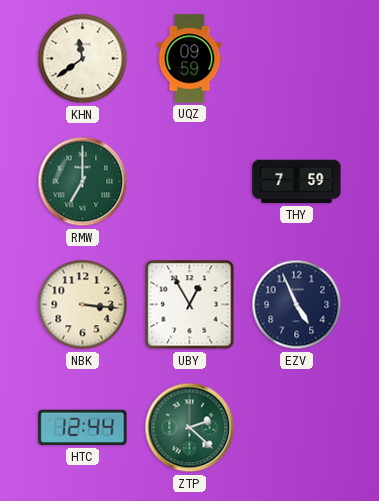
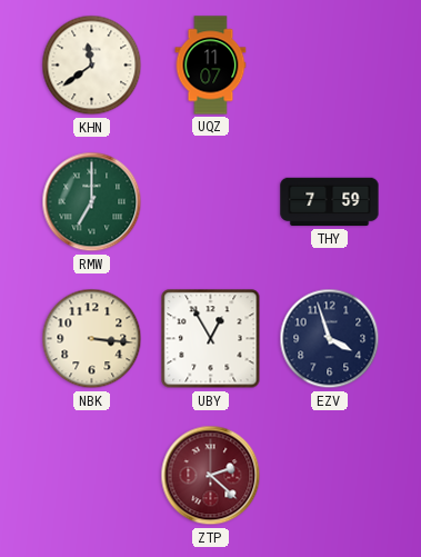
UQZ: 09:59 -> 11:07 (211, 66)
EZV: 4:56 -> 3:57 (330, 339)
HTC: 12:44 -> none (83, 428)
ZTP dial: green -> burgundy (211, 476)
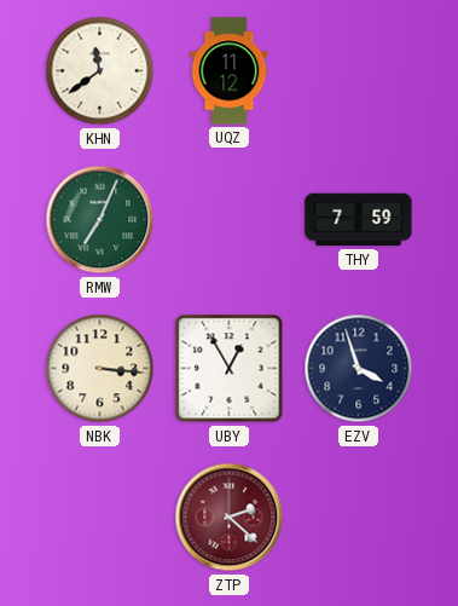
UQZ: 11:07 -> 11:12 (230, 71)
RMW: 7:00 -> 7:04 (100, 220)
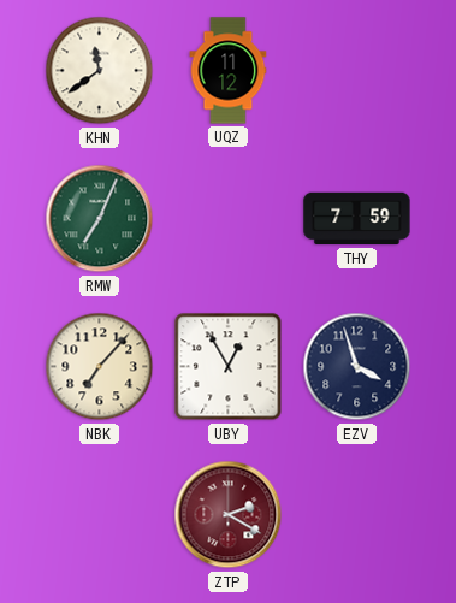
NBK: 3:16 -> 7:07 (100, 367)
ZTP: 2:22 -> 2:20 (229, 515)
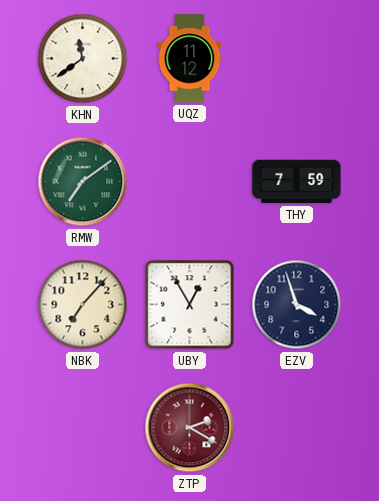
RMW: 7:04 -> 7:09 (83, 182)
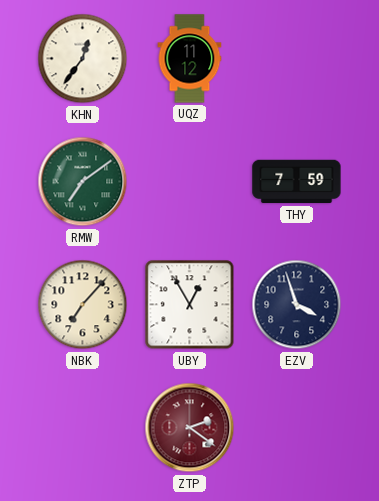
KHN: 11:39 -> 12:36 (83, 59)
ZTP: 2:20 -> 2:21 (190, 428)
